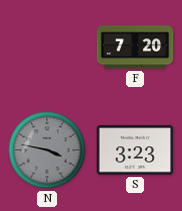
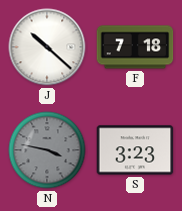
J: none -> 10:22 (47, 47)
F: 7:20 -> 7:18 (135, 47)
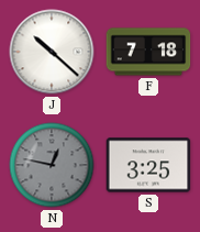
N: 3:47 -> 12:47 (52, 165)
S: 3:23 -> 3:25 (148, 165)
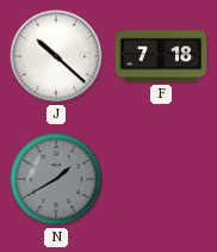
N: 12:47 -> 1:40 (56, 179)
S: 3:25 -> none (148, 165)
